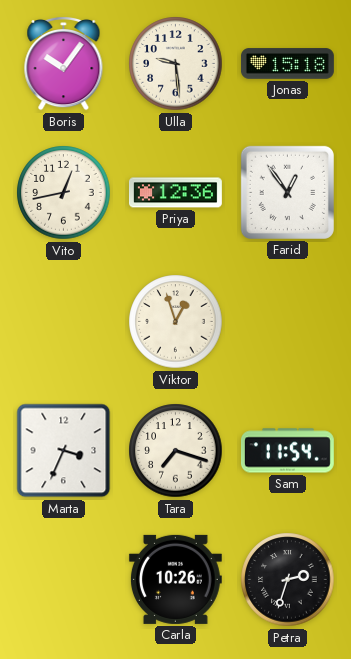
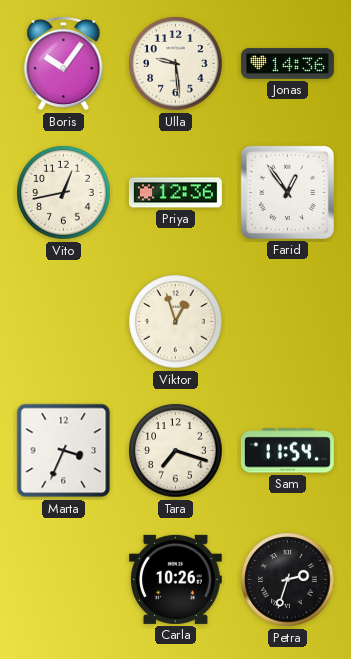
Jonas: 15:18 -> 14:36 (287, 64)
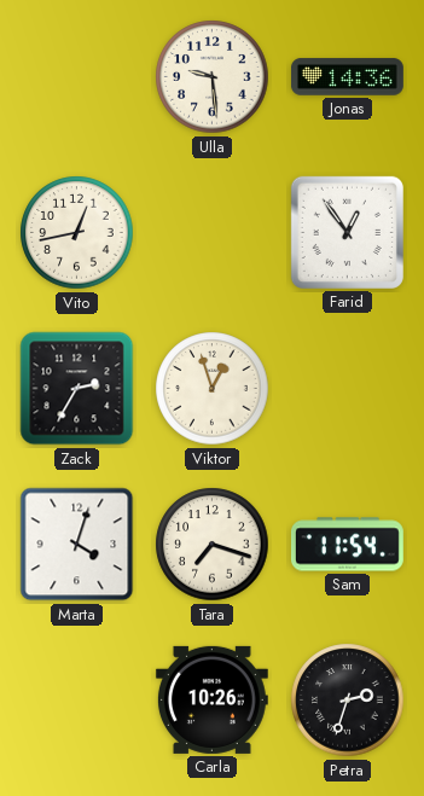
Boris: 10:06 -> none (64, 63)
Priya: 12:36 -> none (175, 193)
Zack: none -> 2:35 (77, 389)
Marta: 3:34 -> 4:03 (77, 545)
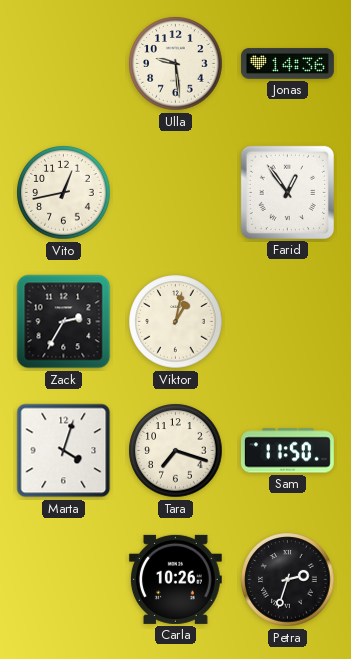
Viktor: 12:57 -> 1:02 (176, 322)
Sam: 11:54 -> 11:50 (287, 451)
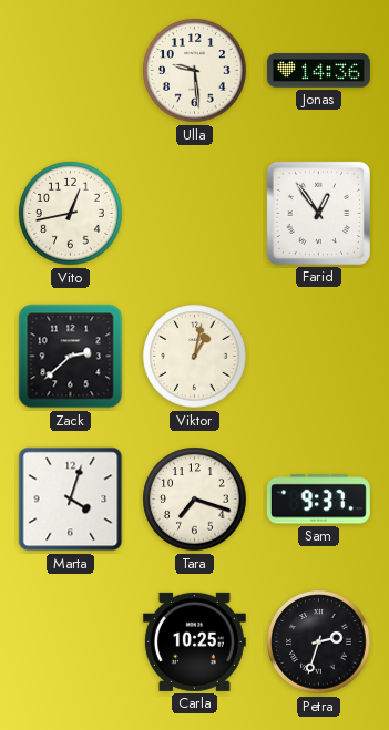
Zack: 2:35 -> 2:38 (71, 357)
Sam: 11:50 -> 9:37 (318, 500)
Carla: 10:26 -> 10:25 (194, 641)
